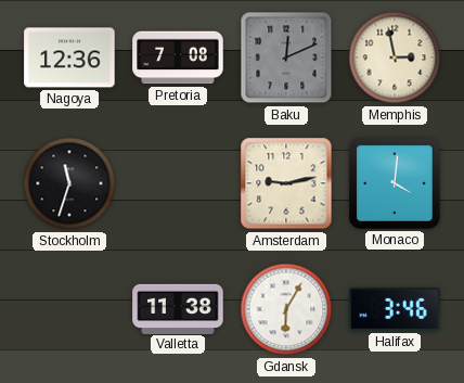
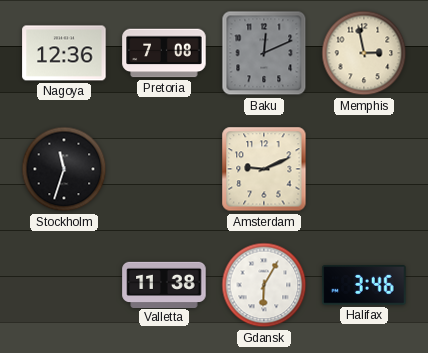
Amsterdam: 9:13 -> 9:11 (264, 169)
Monaco: 4:01 -> none (396, 184)
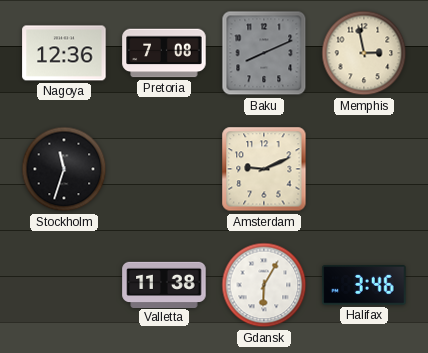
Baku: 12:11 -> 8:11 (264, 53)
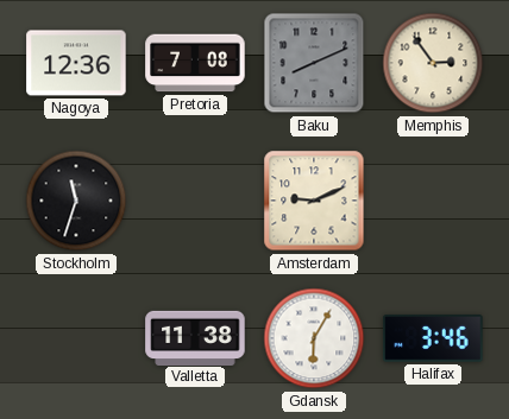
Memphis: 2:58 -> 2:54 (433, 63)
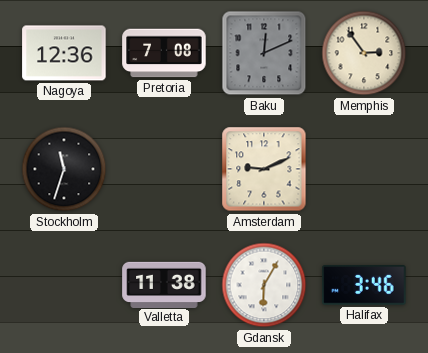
Baku: 8:11 -> 12:11 (264, 53)
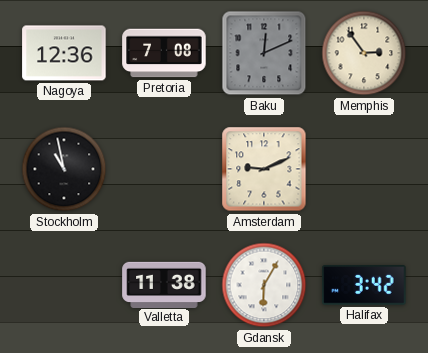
Stockholm: 11:33 -> 10:58 (64, 169)
Halifax: 3:46 -> 3:42 (364, 285)
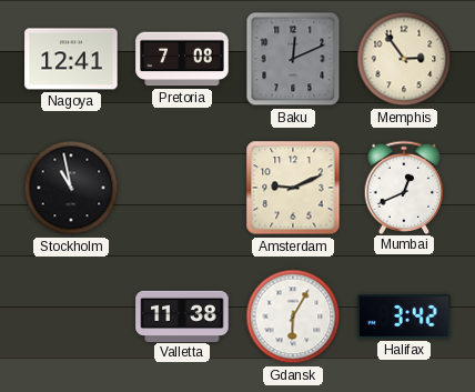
Nagoya: 12:36 -> 12:41 (71, 59)
Mumbai: none -> 12:41 (404, 187)
